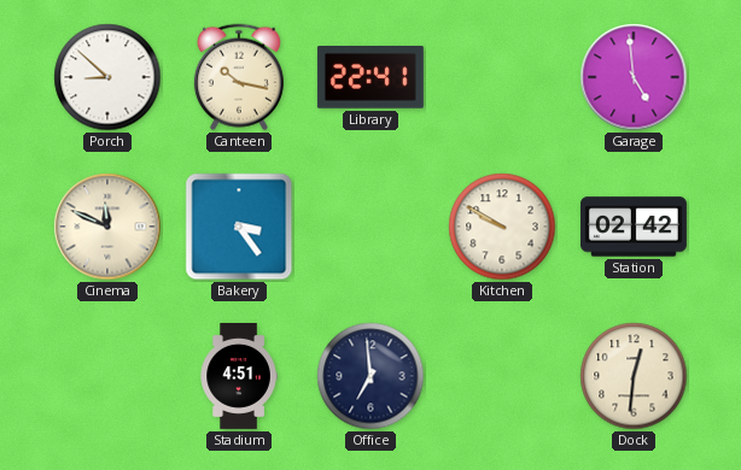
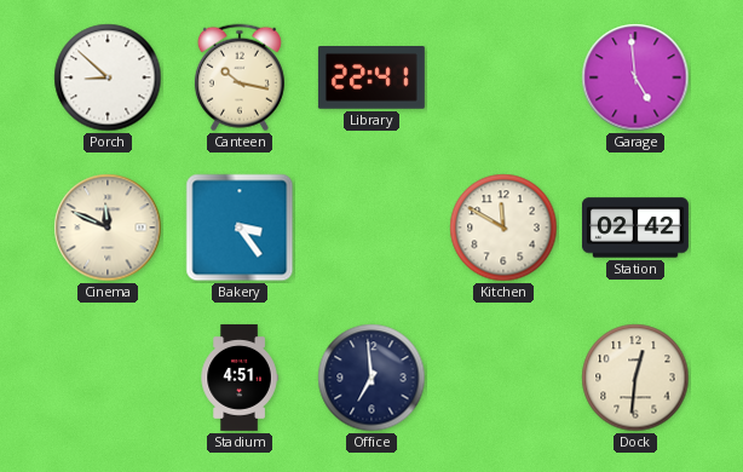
Kitchen: 9:50 -> 11:50 (503, 228)
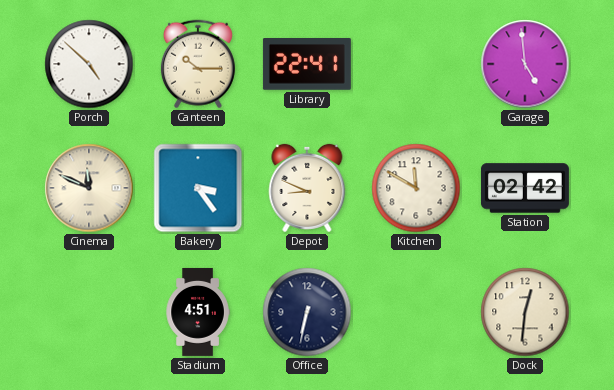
Porch: 8:52 -> 4:52 (89, 64)
Canteen: 10:17 -> 10:15 (198, 64)
Depot: none -> 8:49 (307, 188)
Office: 6:59 -> 6:32 (307, 312)
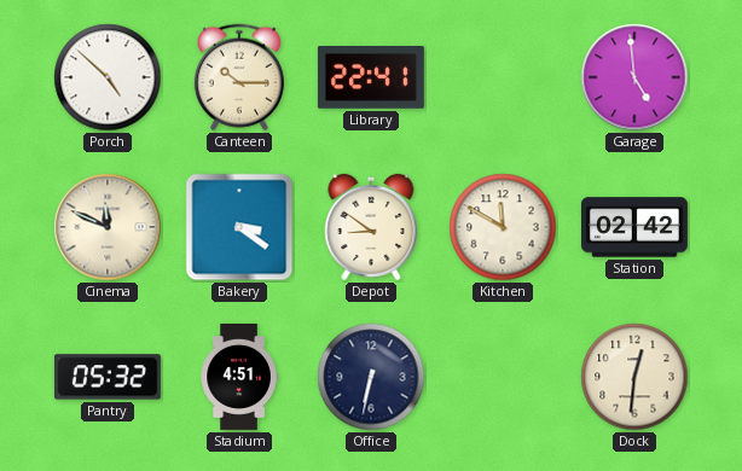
Bakery: 3:24 -> 3:21 (239, 227)
Depot: 8:49 -> 8:51 (371, 227)
Pantry: none -> 05:32 (108, 377)
